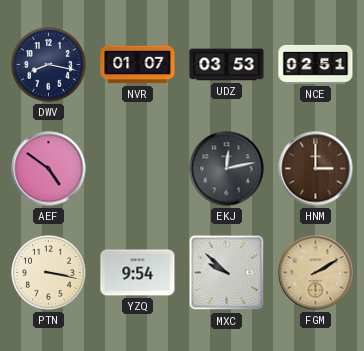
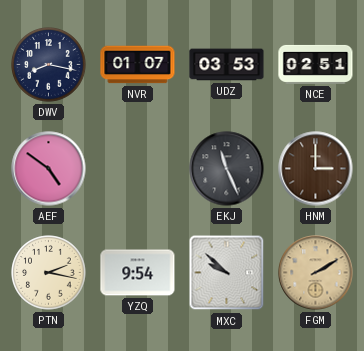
EKJ: 12:13 -> 11:26 (227, 169)
PTN: 3:17 -> 2:17 (49, 273)
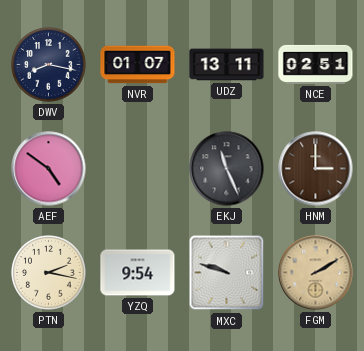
UDZ: 03:53 -> 13:11 (227, 65)
MXC: 9:52 -> 9:48 (227, 273)
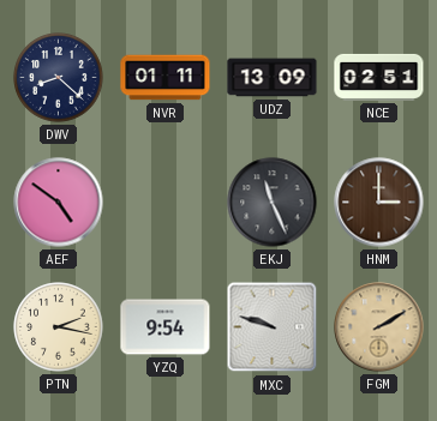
DWV: 8:17 -> 8:22 (59, 78)
NVR: 01:07 -> 01:11 (166, 78)
UDZ: 13:11 -> 13:09 (273, 78)
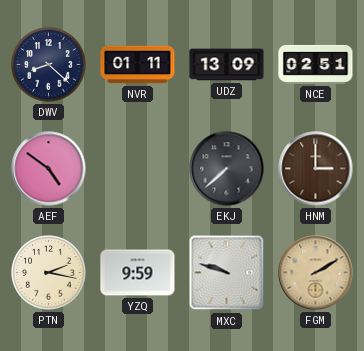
EKJ: 11:26 -> 7:38 (227, 169)
YZQ: 9:54 -> 9:59 (138, 273)
